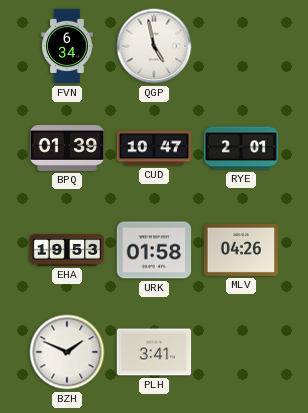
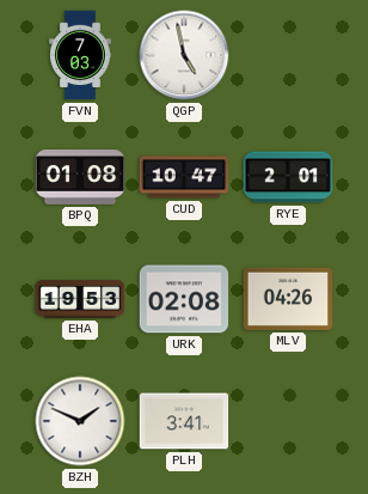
FVN: 6:34 -> 7:03 (80, 55)
BPQ: 01:39 -> 01:08 (80, 178)
URK: 01:58 -> 02:08 (184, 299)
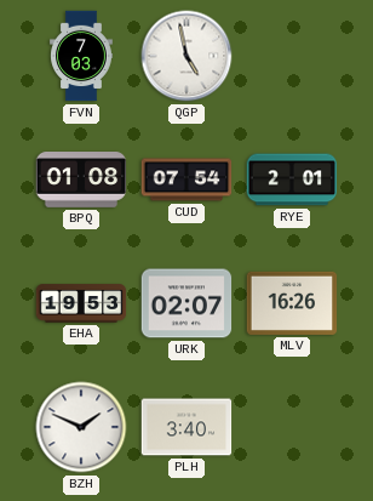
CUD: 10:47 -> 07:54 (187, 180)
URK: 02:08 -> 02:07 (187, 303)
MLV: 04:26 -> 16:26 (292, 303)
PLH: 3:41 -> 3:40 (187, 427)
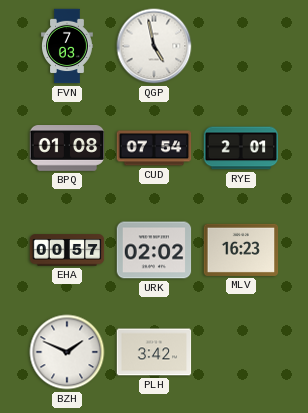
EHA: 19:53 -> 00:57 (67, 250)
URK: 02:07 -> 02:02 (154, 250)
MLV: 16:26 -> 16:23 (241, 250)
PLH: 3:40 -> 3:42 (154, 352)
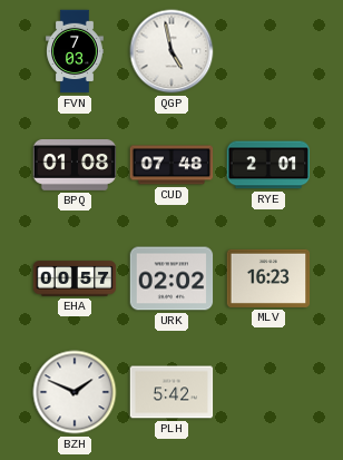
CUD: 07:54 -> 07:48 (171, 165)
PLH: 3:42 -> 5:42 (171, 392)
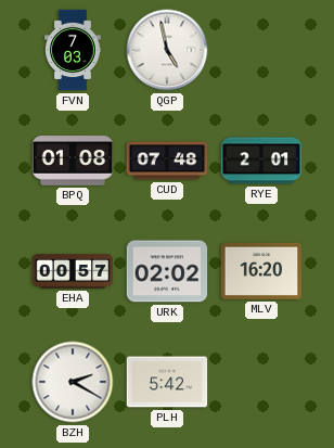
MLV: 16:23 -> 16:20 (261, 271)
BZH: 1:49 -> 2:20 (73, 382)
